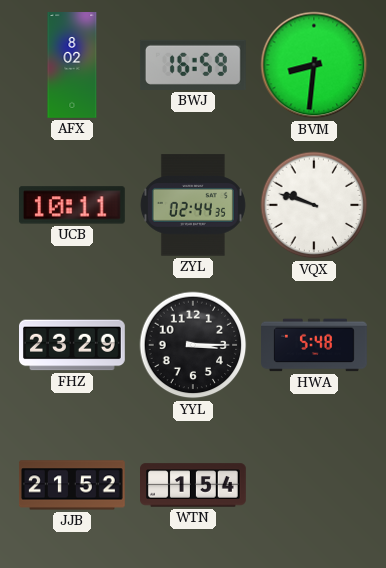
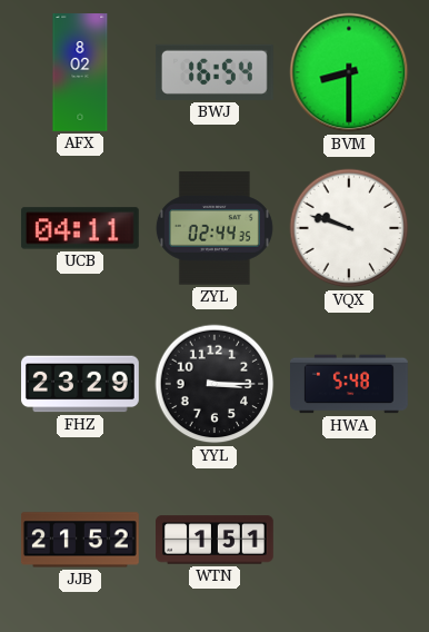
BWJ: 16:59 -> 16:54 (214, 72)
BVM: 8:31 -> 8:30 (349, 72)
UCB: 10:11 -> 04:11 (80, 228)
WTN: 1:54 -> 1:51 (216, 540)
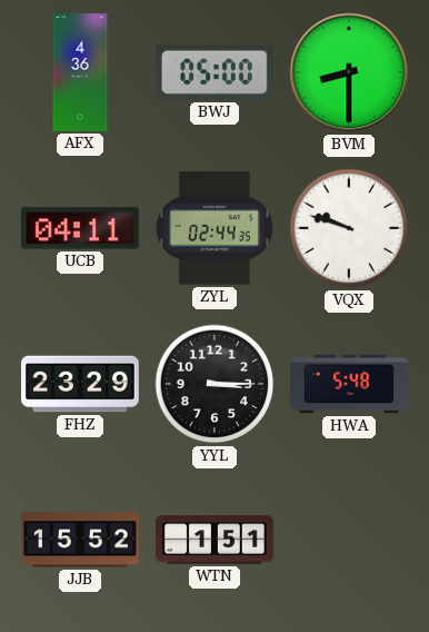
AFX: 8:02 -> 4:36 (80, 73)
BWJ: 16:54 -> 05:00 (214, 72)
JJB: 21:52 -> 15:52 (80, 540)
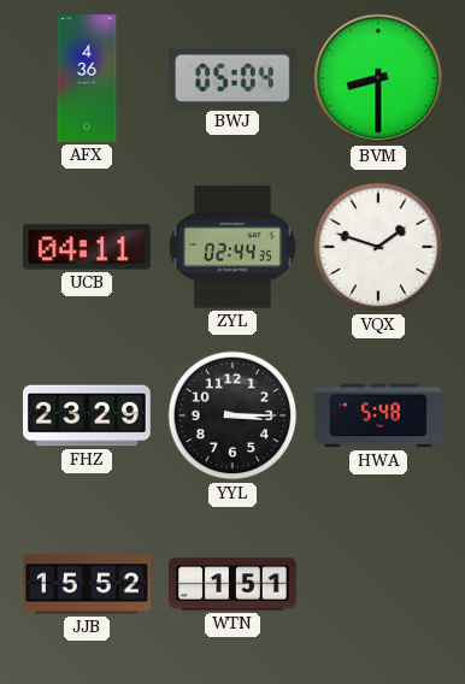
BWJ: 05:00 -> 05:04 (232, 78)
VQX: 9:48 -> 1:48 (378, 247)
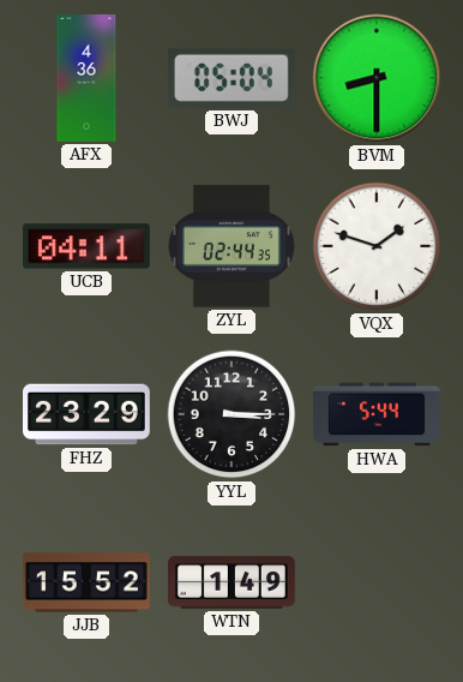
HWA: 5:48 -> 5:44 (378, 414)
WTN: 1:51 -> 1:49 (233, 582)
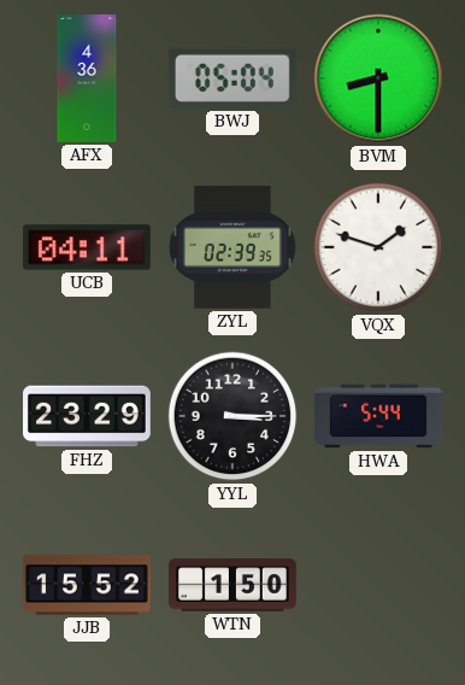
ZYL: 02:44 -> 02:39 (232, 247)
WTN: 1:49 -> 1:50 (234, 585)
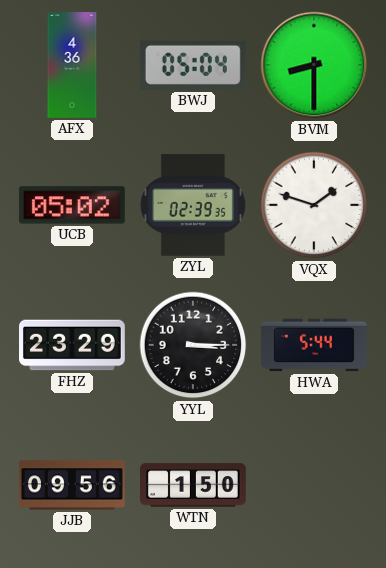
UCB: 04:11 -> 05:02 (72, 205)
JJB: 15:52 -> 09:56 (72, 485)
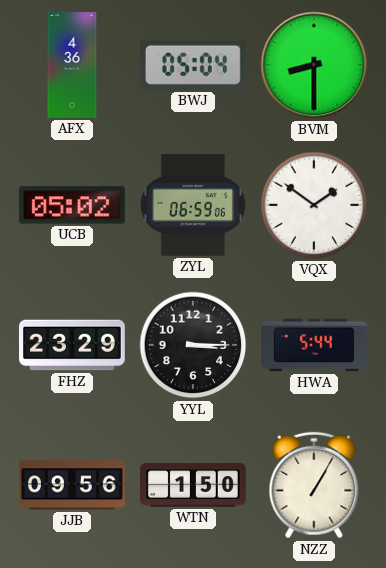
ZYL: 02:39 -> 06:59 (193, 205)
VQX: 1:48 -> 1:51 (314, 205)
NZZ: none -> 1:05 (314, 485)
